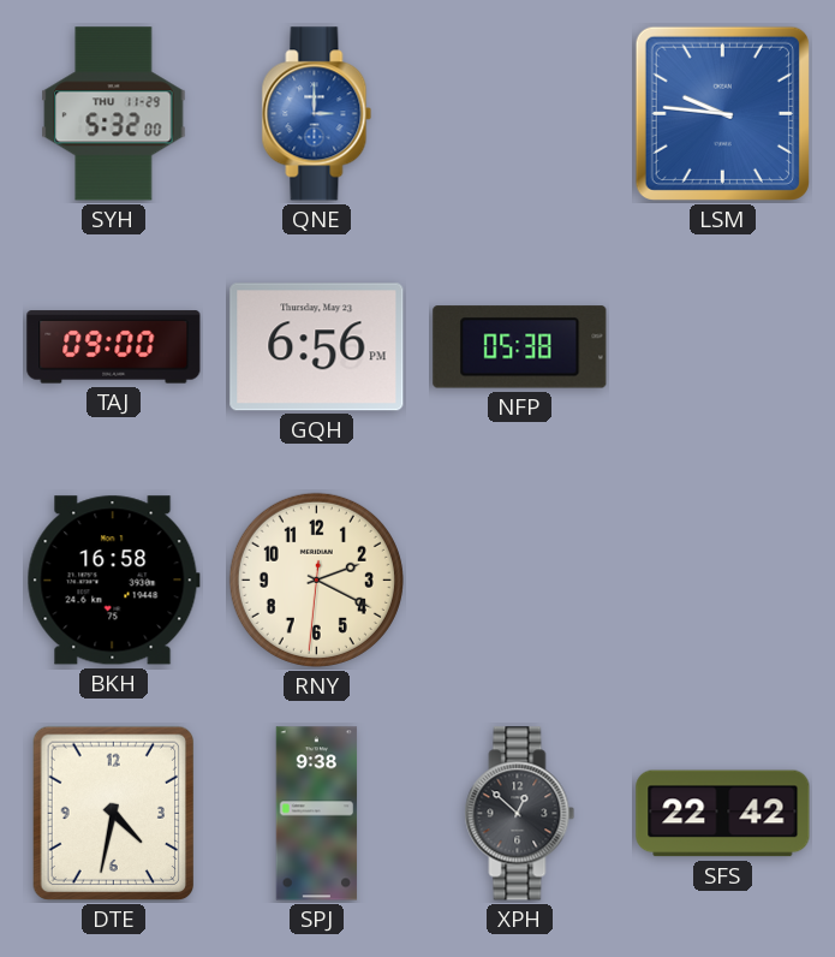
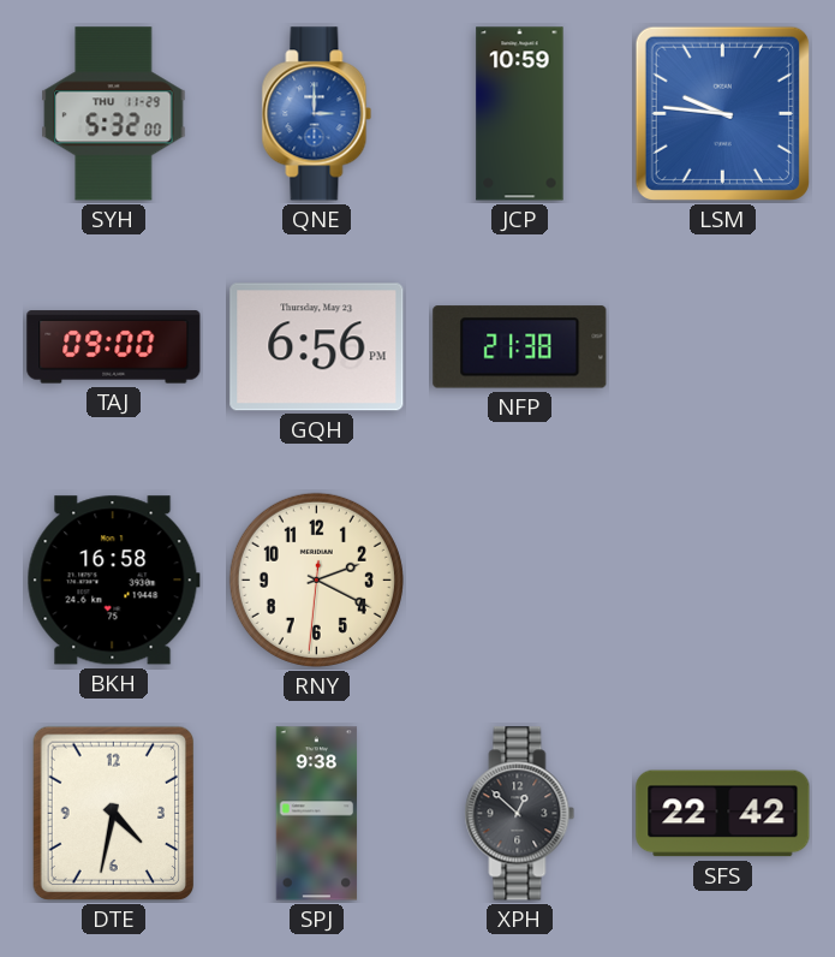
JCP: none -> 10:59 (520, 114)
NFP: 05:38 -> 21:38 (520, 347)
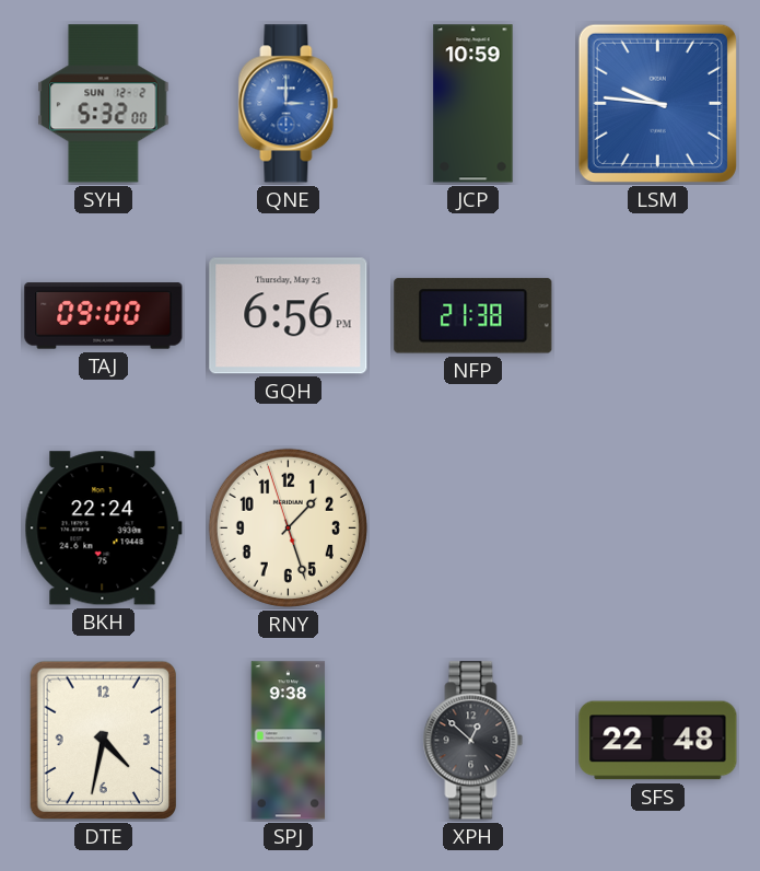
SYH date: THU 11-29 -> SUN 12-2 (104, 104)
BKH: 16:58 -> 22:24 (103, 529)
RNY: 2:19 -> 1:26 (288, 527)
SFS: 22:42 -> 22:48 (658, 741)
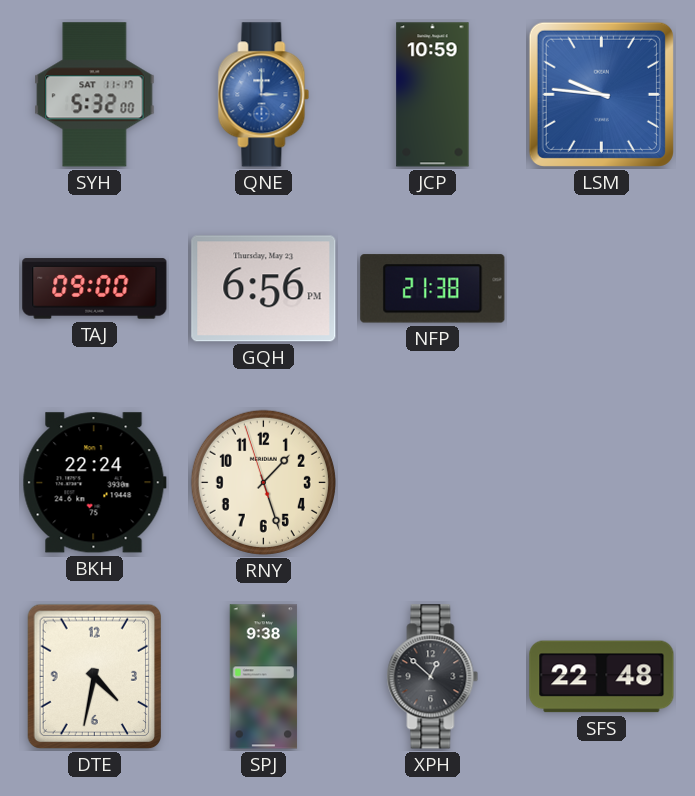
SYH date: SUN 12-2 -> SAT 11-17 (95, 95)
